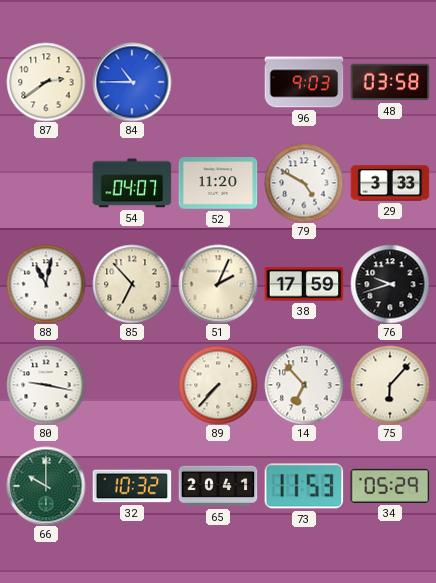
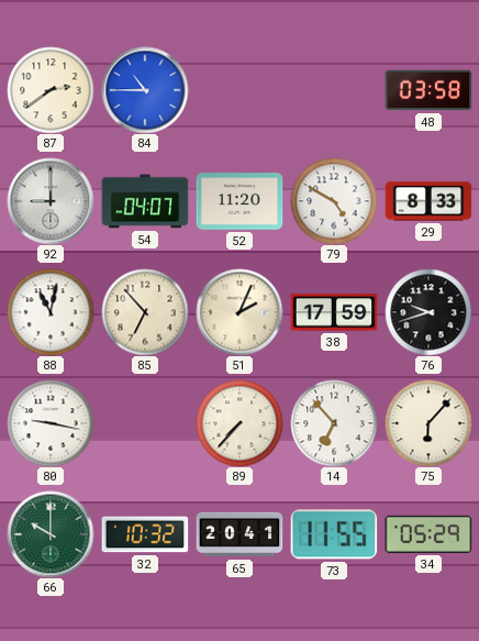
96: 9:03 -> none (304, 82)
92: none -> 9:00 (51, 201)
29: 3:33 -> 8:33 (428, 201)
73: 11:53 -> 11:55 (334, 534)
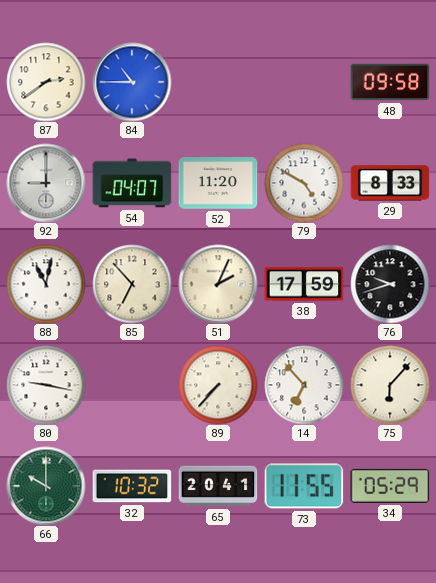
48: 03:58 -> 09:58 (390, 82)
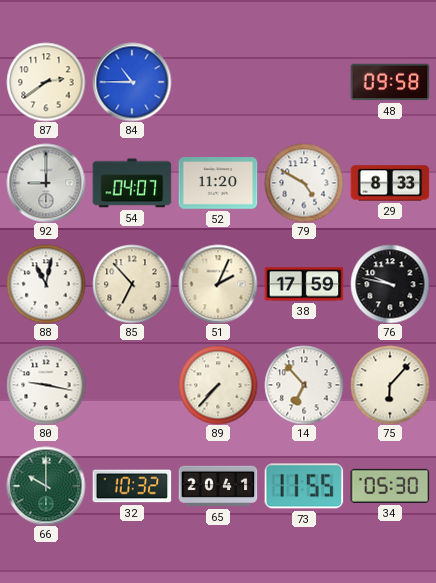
76: 9:42 -> 9:47 (390, 284)
34: 05:29 -> 05:30 (390, 486)
